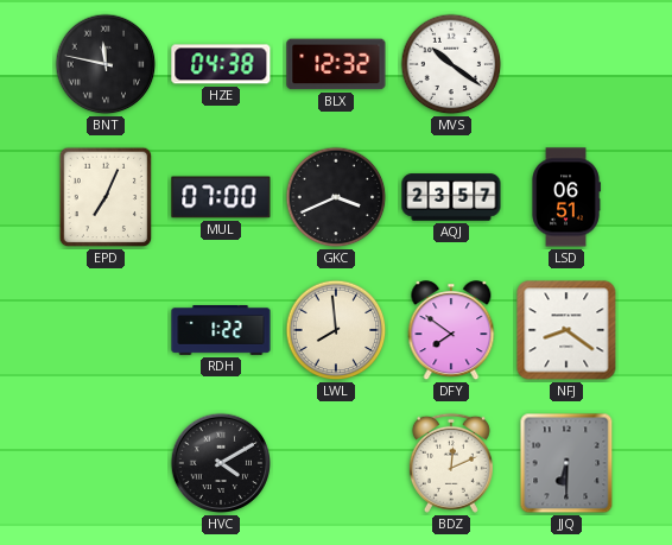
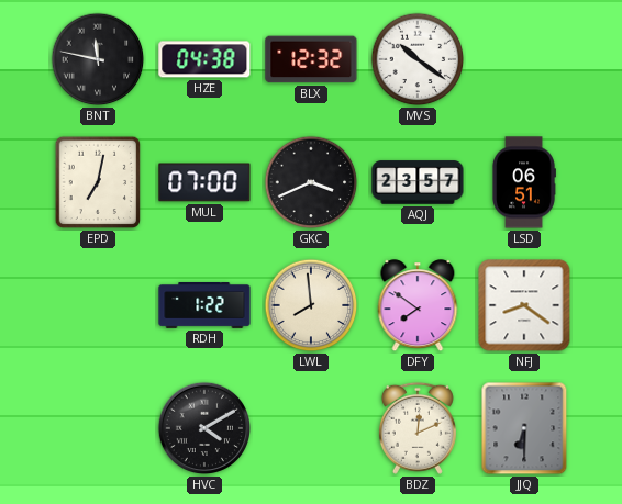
EPD: 7:04 -> 7:02 (98, 182)
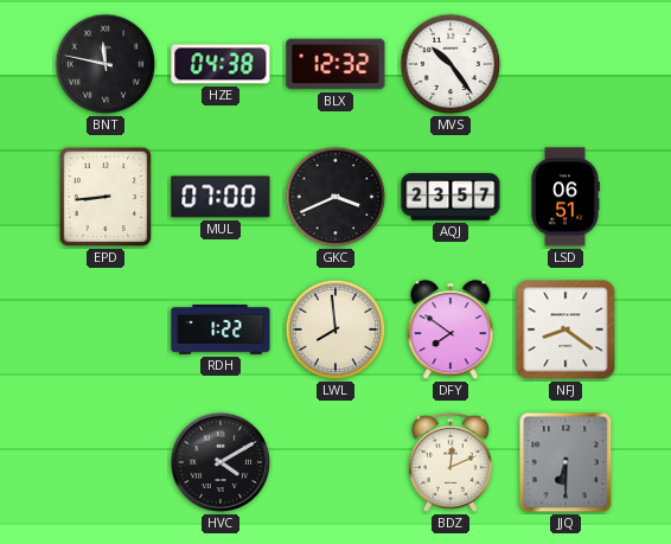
MVS: 10:21 -> 10:24 (450, 64)
EPD: 7:02 -> 8:44 (106, 197)
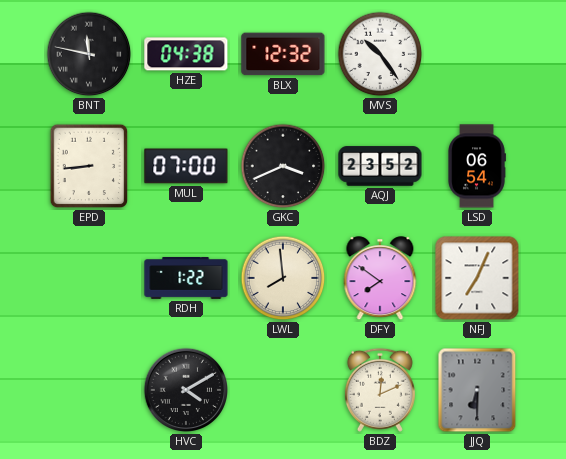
AQJ: 23:57 -> 23:52 (380, 166)
LSD: 06:51 -> 06:54 (477, 166)
NFJ: 8:21 -> 7:04 (477, 278)
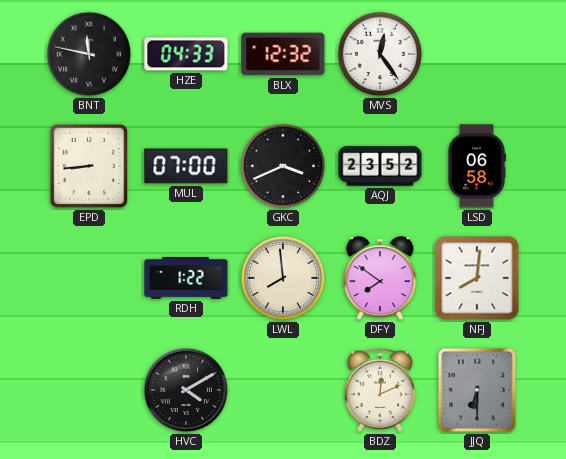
HZE: 04:38 -> 04:33 (186, 54)
MVS: 10:24 -> 12:24 (380, 54)
LSD: 06:54 -> 06:58 (477, 166)
NFJ: 7:04 -> 8:01 (477, 278)
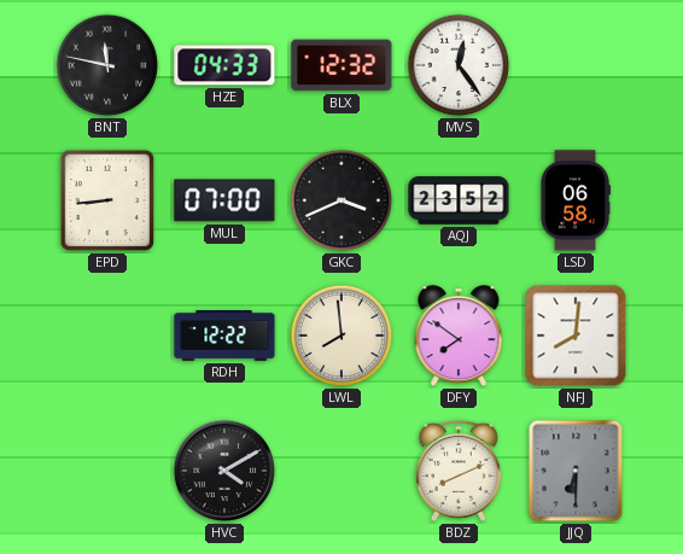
RDH: 1:22 -> 12:22 (224, 337)
BDZ: 12:11 -> 8:11 (459, 471)
